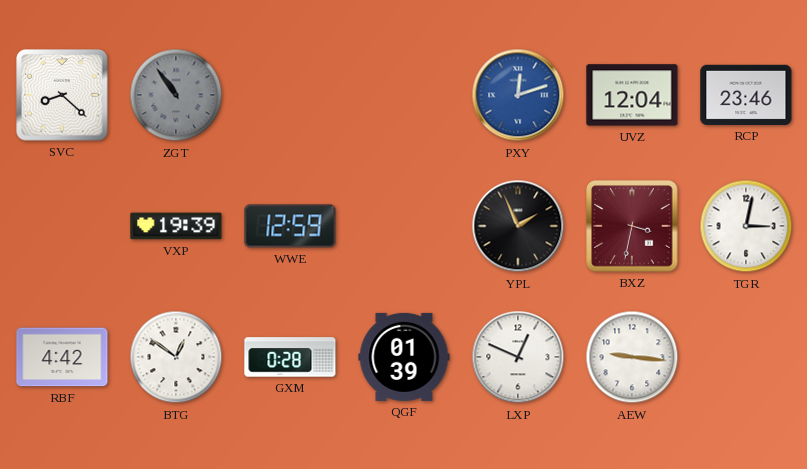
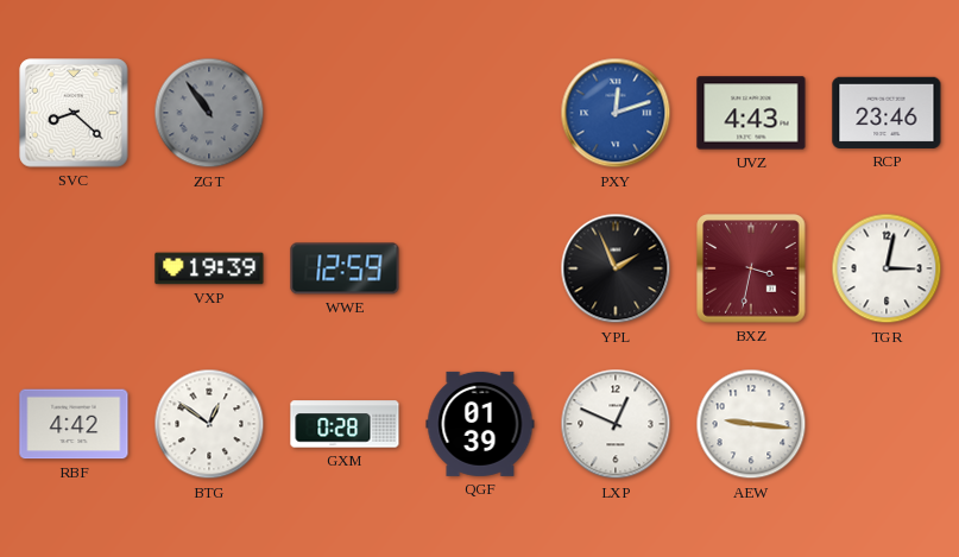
UVZ: 12:04 -> 4:43 (751, 113)
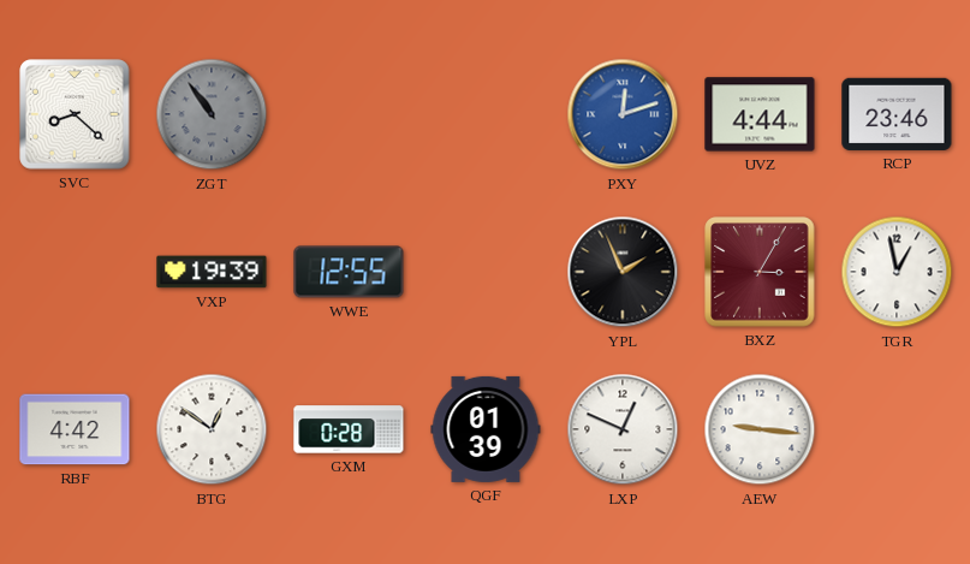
UVZ: 4:43 -> 4:44 (760, 114)
WWE: 12:59 -> 12:55 (349, 272)
BXZ: 3:32 -> 3:05 (760, 272)
TGR: 3:02 -> 12:58 (897, 272)
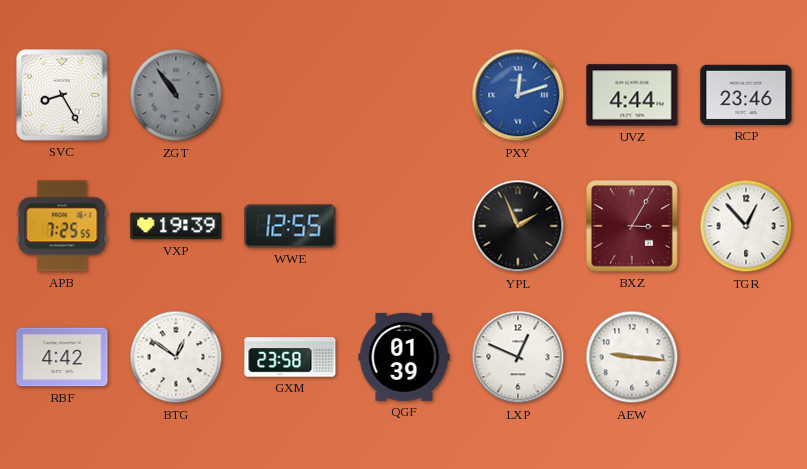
SVC: 8:22 -> 8:25 (62, 95)
APB: none -> 7:25 (62, 226)
TGR: 12:58 -> 12:53 (746, 226)
GXM: 0:28 -> 23:58 (290, 357)
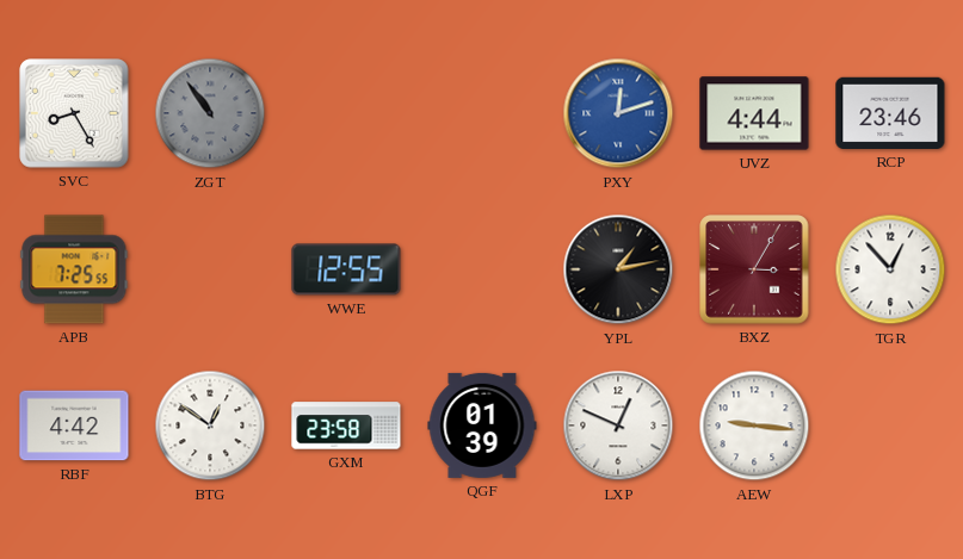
VXP: 19:39 -> none (176, 226)
YPL: 1:56 -> 1:13 (618, 269)
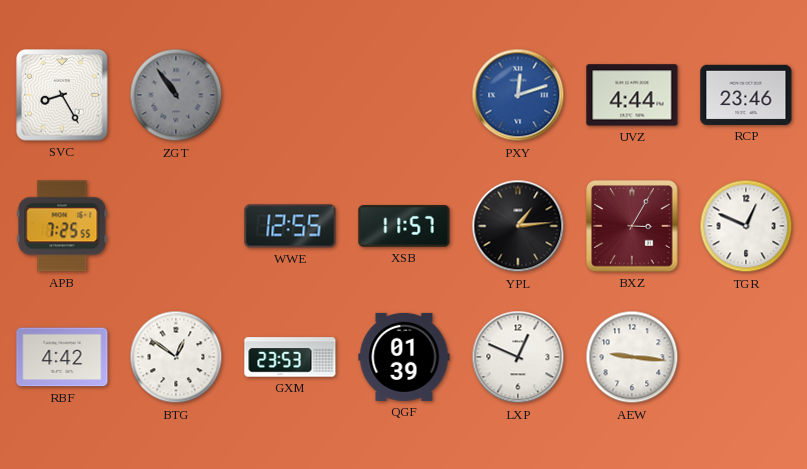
XSB: none -> 11:57 (404, 226)
YPL: 1:13 -> 1:14 (518, 226)
TGR: 12:53 -> 12:49 (746, 226)
GXM: 23:58 -> 23:53 (290, 357)
